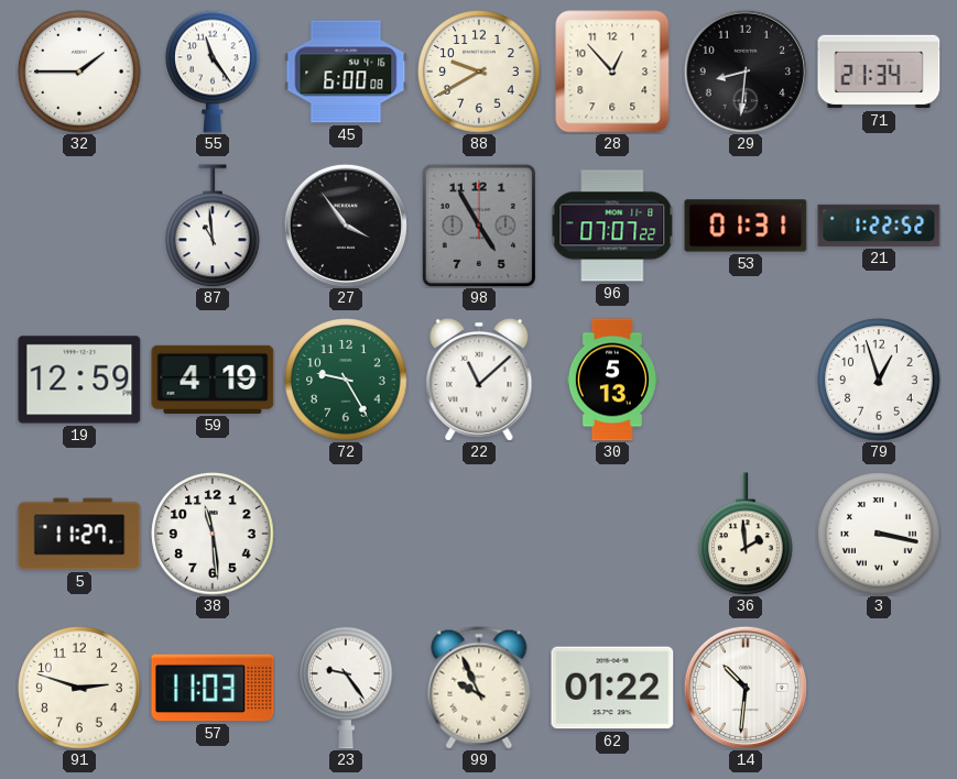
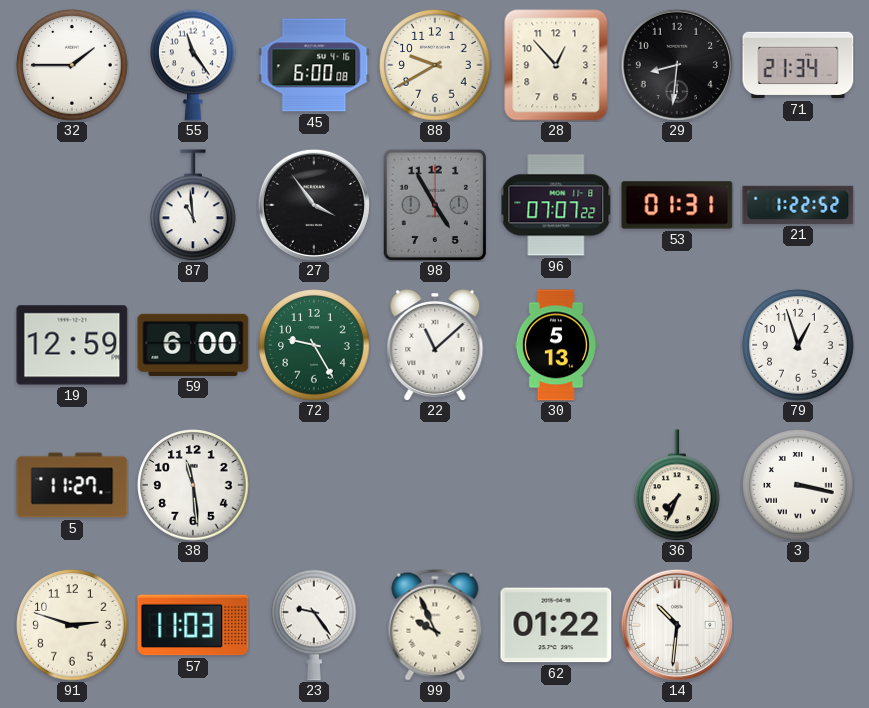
59: 4:19 -> 6:00 (193, 345)
36: 1:59 -> 7:34 (678, 485)
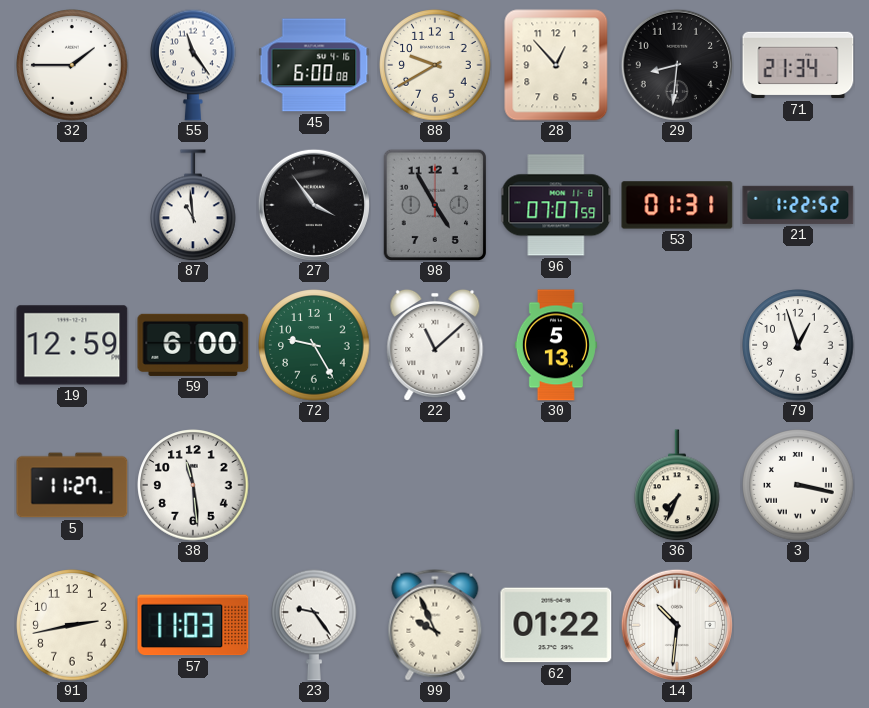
96: 07:07:22 -> 07:07:59 (556, 205)
91: 2:48 -> 2:43 (72, 625)
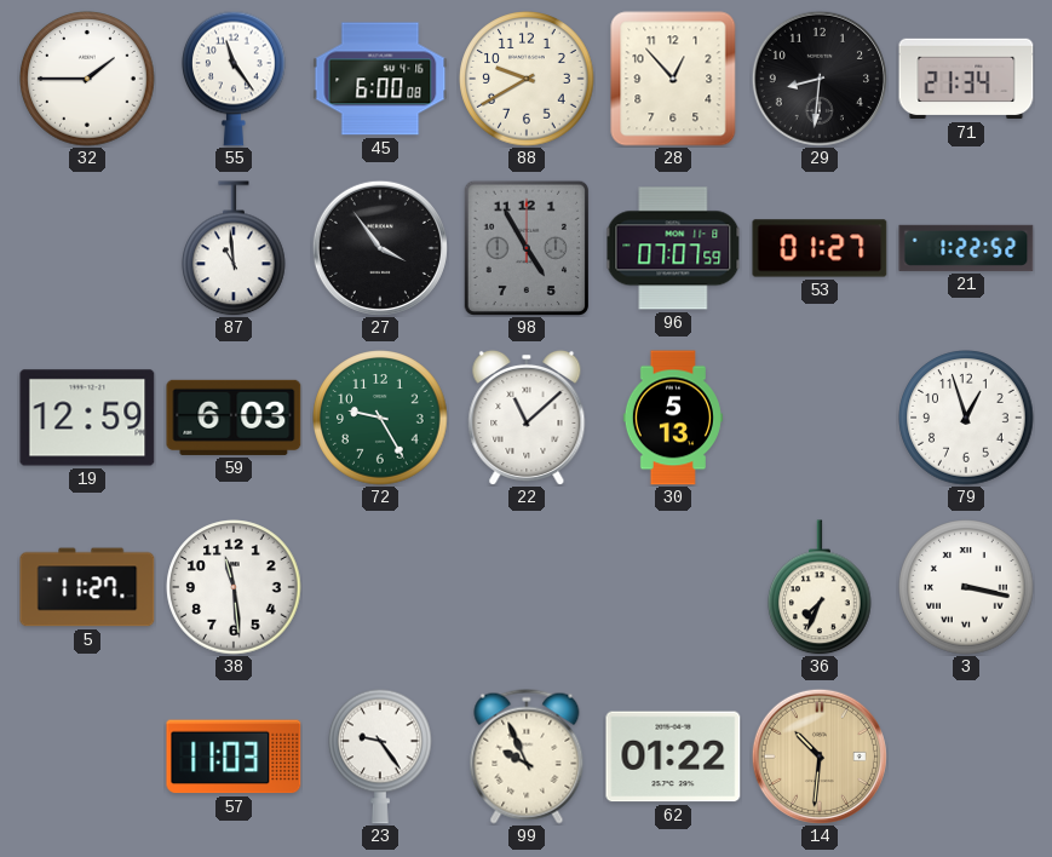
53: 01:31 -> 01:27 (820, 248)
59: 6:00 -> 6:03 (234, 418)
91: 2:43 -> none (72, 625)
14 dial: white -> champagne (820, 757)
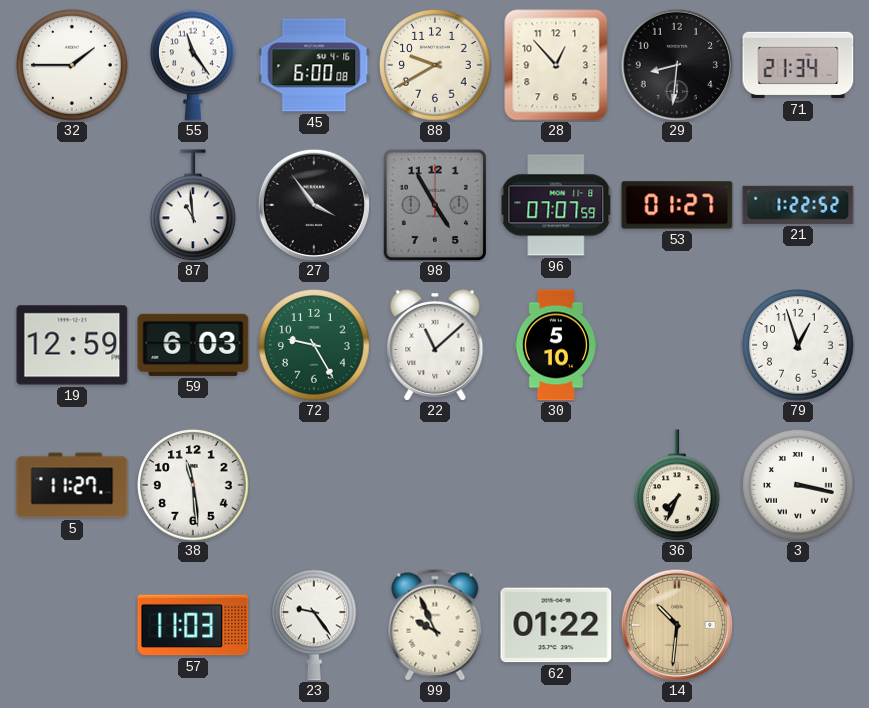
30: 5:13 -> 5:10 (556, 345)
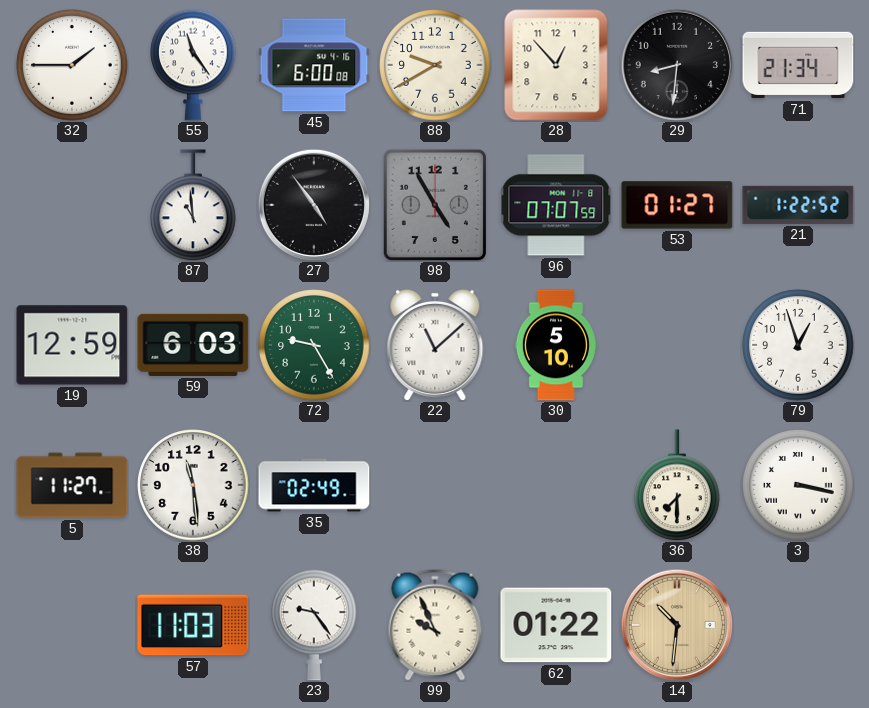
27: 3:54 -> 4:54 (314, 205)
35: none -> 02:49 (314, 485)
36: 7:34 -> 7:30 (678, 485)
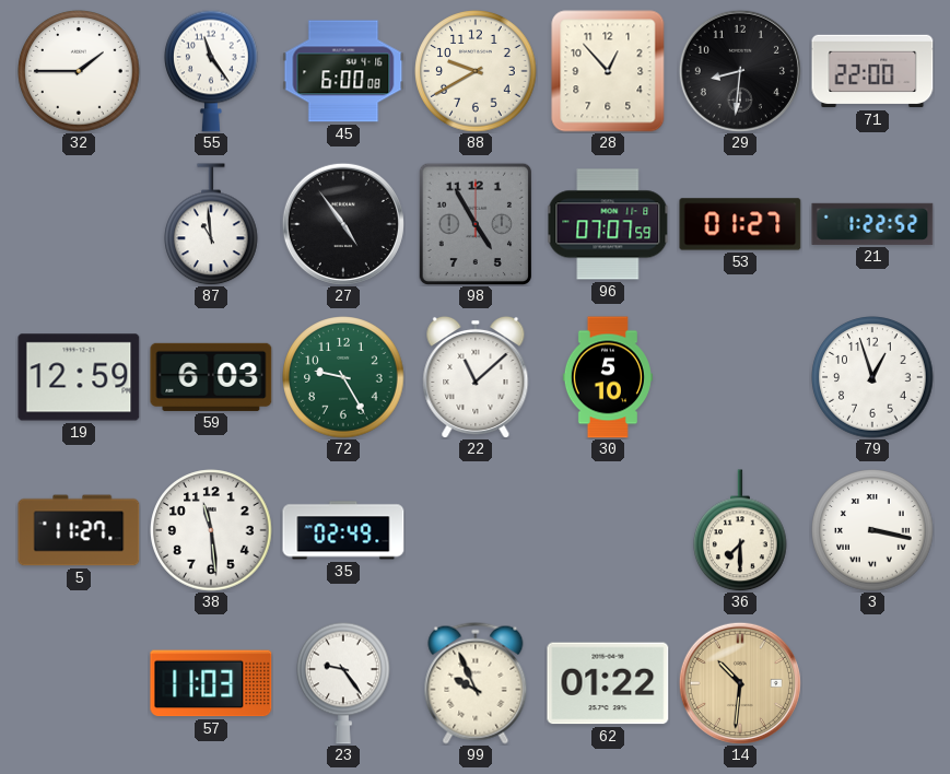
71: 21:34 -> 22:00 (872, 71)
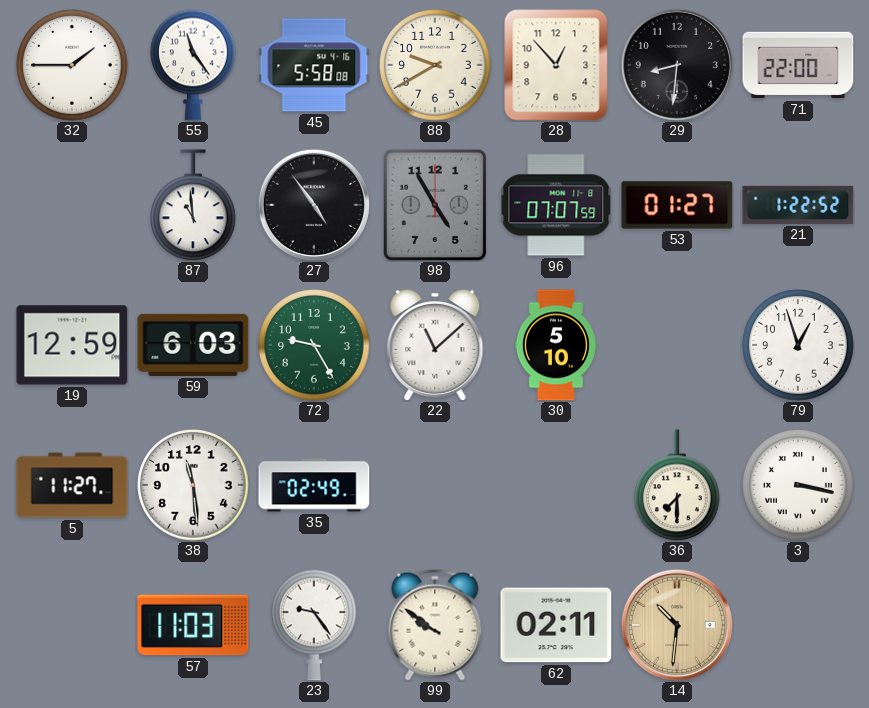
45: 6:00 -> 5:58 (314, 65)
99: 9:56 -> 9:51 (435, 625)
62: 01:22 -> 02:11 (556, 625)
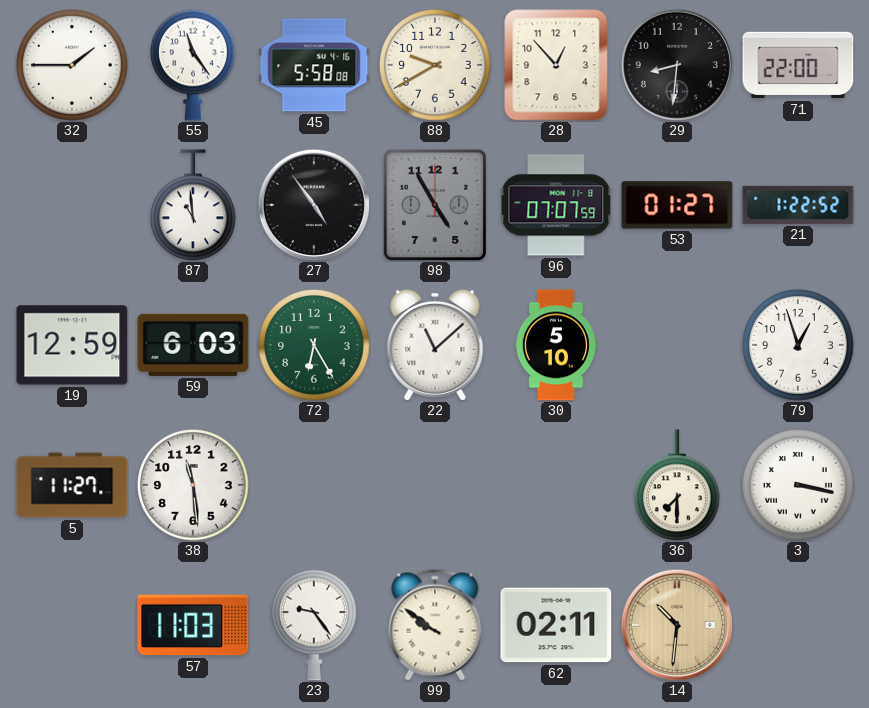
72: 9:25 -> 6:25 (314, 345)
35: 02:49 -> none (314, 485)
